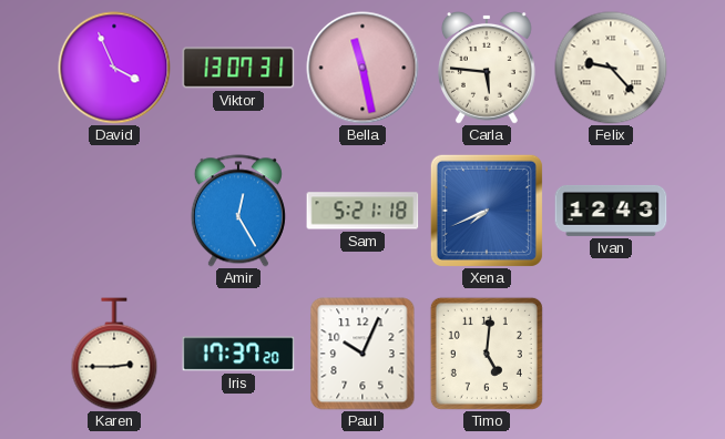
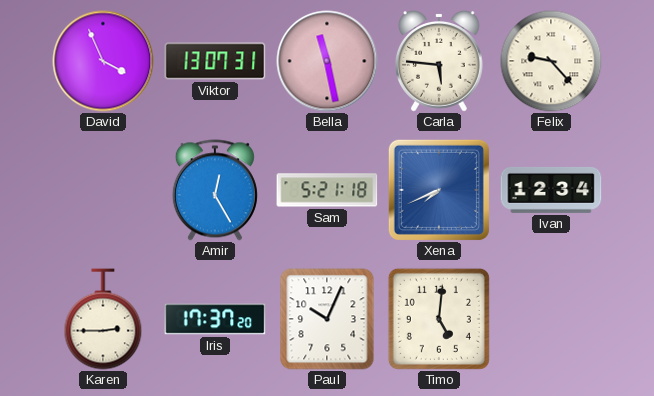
Ivan: 12:43 -> 12:34 (551, 190)
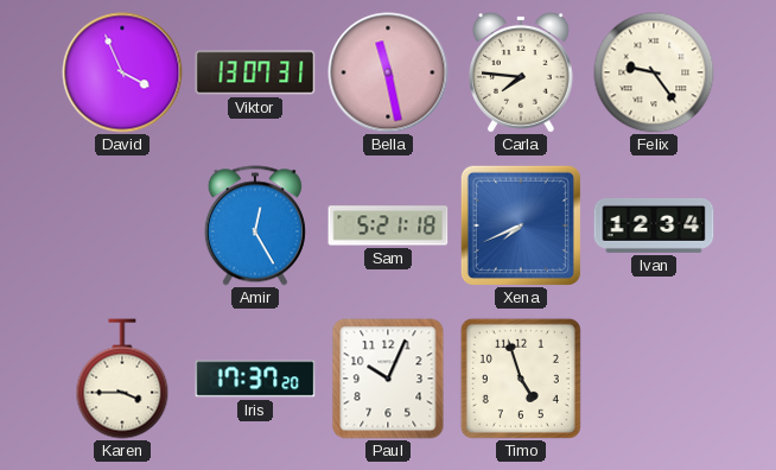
Carla: 5:46 -> 7:46 (522, 74)
Felix: 9:23 -> 9:24 (654, 72)
Karen: 2:45 -> 3:45 (122, 379)
Timo: 5:01 -> 4:57 (521, 379)
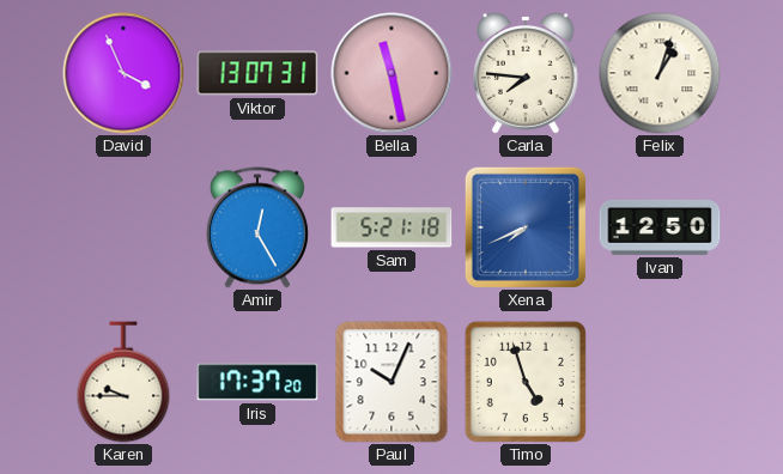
Felix: 9:24 -> 1:03 (660, 73)
Ivan: 12:34 -> 12:50 (660, 227)
Karen: 3:45 -> 9:45 (123, 382)
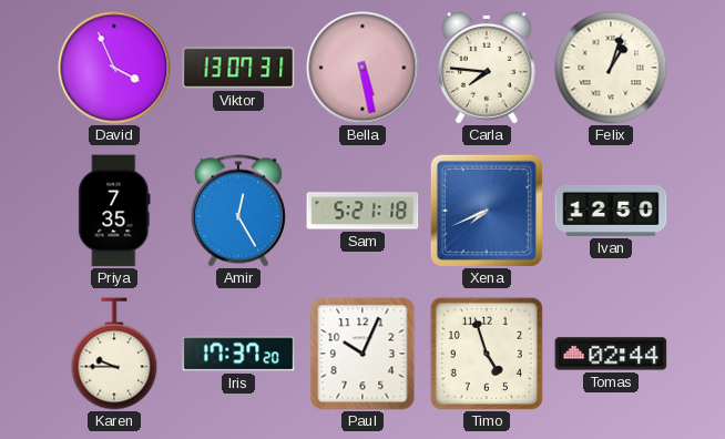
Bella: 11:28 -> 5:28 (362, 68)
Priya: none -> 7:35 (114, 211)
Tomas: none -> 02:44 (611, 354)
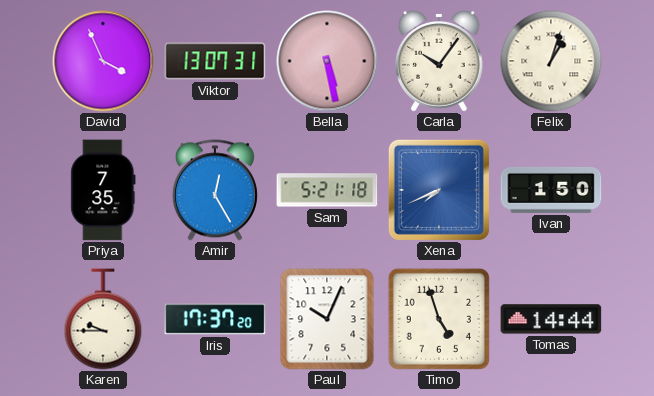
Carla: 7:46 -> 10:06 (440, 62)
Ivan: 12:50 -> 1:50 (551, 190)
Tomas: 02:44 -> 14:44 (551, 319)
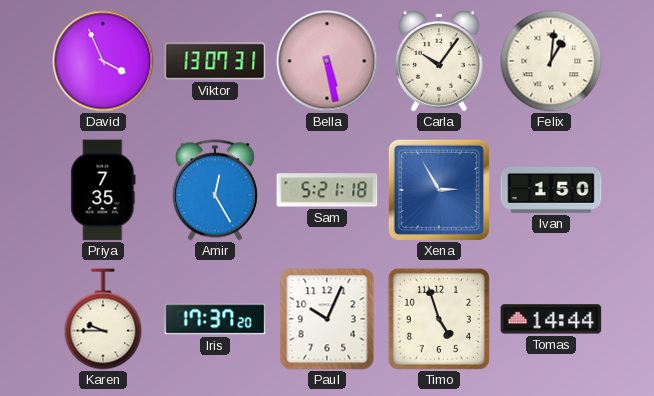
Felix: 1:03 -> 1:01 (551, 61)
Xena: 7:41 -> 2:55 (439, 190)
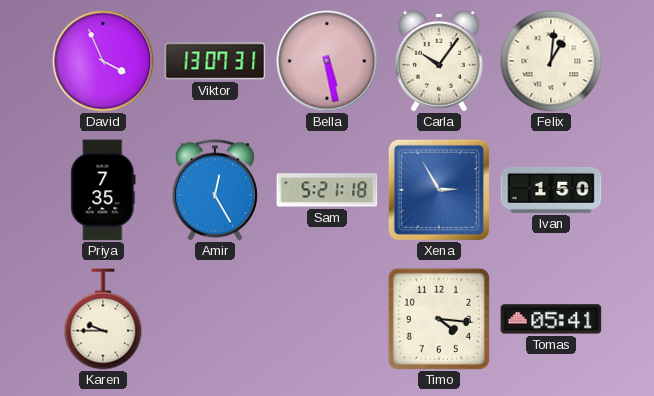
Iris: 17:37 -> none (215, 319)
Paul: 10:04 -> none (327, 319)
Timo: 4:57 -> 4:16 (439, 319)
Tomas: 14:44 -> 05:41 (551, 319)
